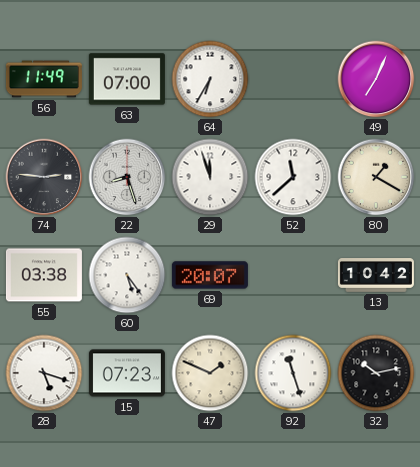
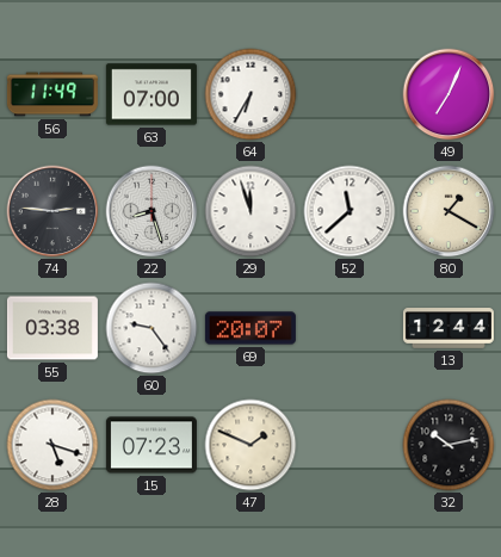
60: 5:24 -> 9:24 (151, 328)
13: 10:42 -> 12:44 (449, 328)
92: 11:27 -> none (293, 373)
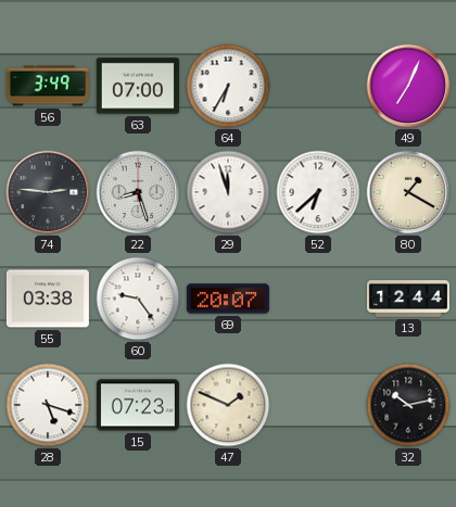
56: 11:49 -> 3:49 (48, 86)
52: 11:38 -> 6:38 (318, 192)
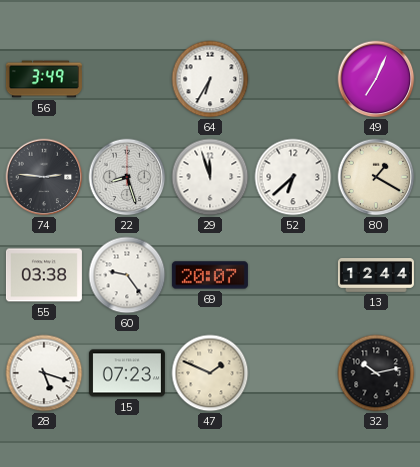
63: 07:00 -> none (138, 86)
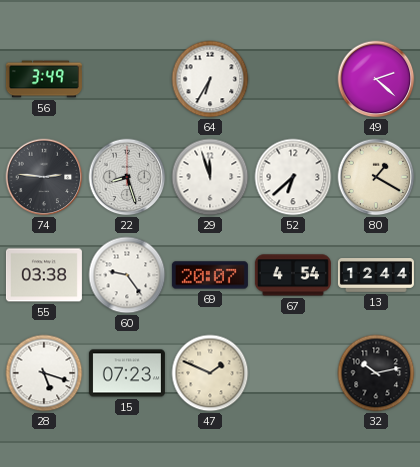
49: 7:04 -> 2:22 (376, 79)
67: none -> 4:54 (293, 275)
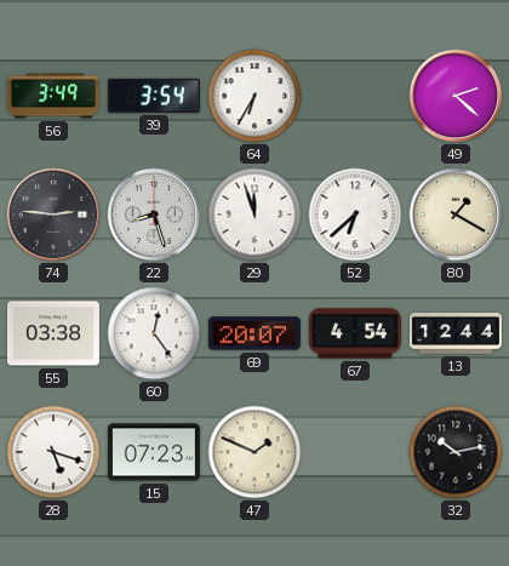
39: none -> 3:54 (154, 96)
60: 9:24 -> 12:24 (154, 333)
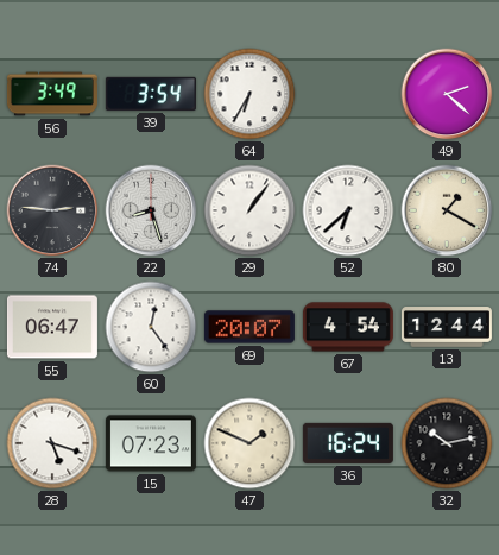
29: 11:57 -> 1:06 (249, 210)
55: 03:38 -> 06:47 (52, 327)
36: none -> 16:24 (348, 443)
